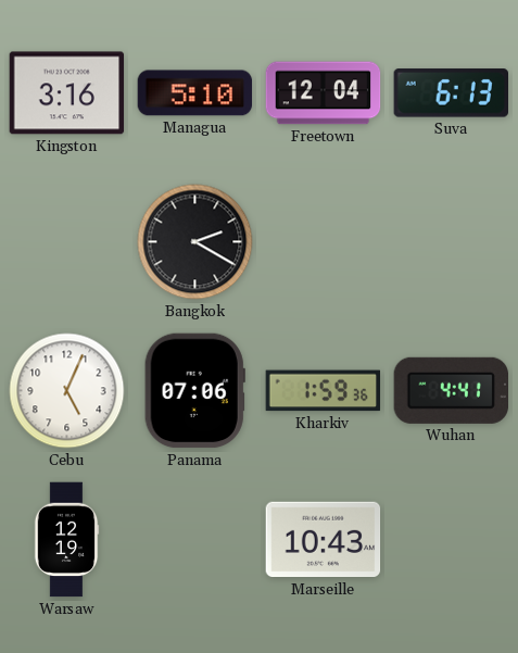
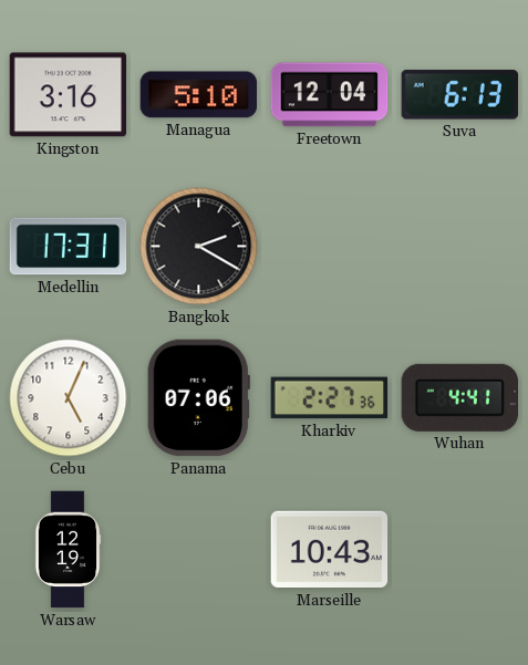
Medellin: none -> 17:31 (69, 247)
Kharkiv: 1:59 -> 2:27 (330, 398)
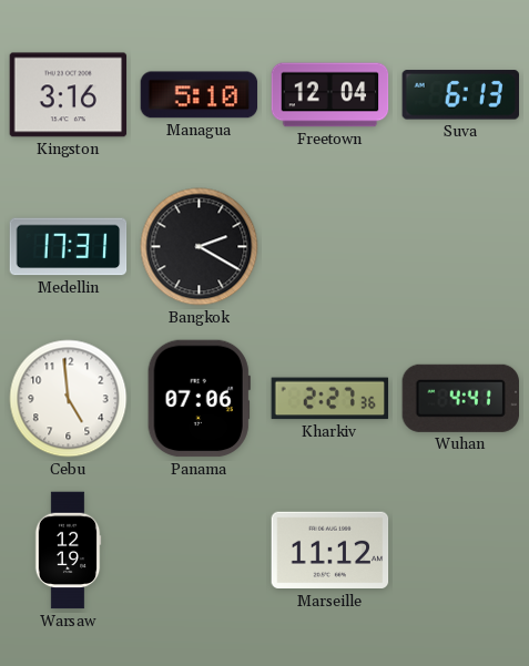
Cebu: 5:04 -> 4:59 (69, 399)
Marseille: 10:43 -> 11:12 (330, 551)
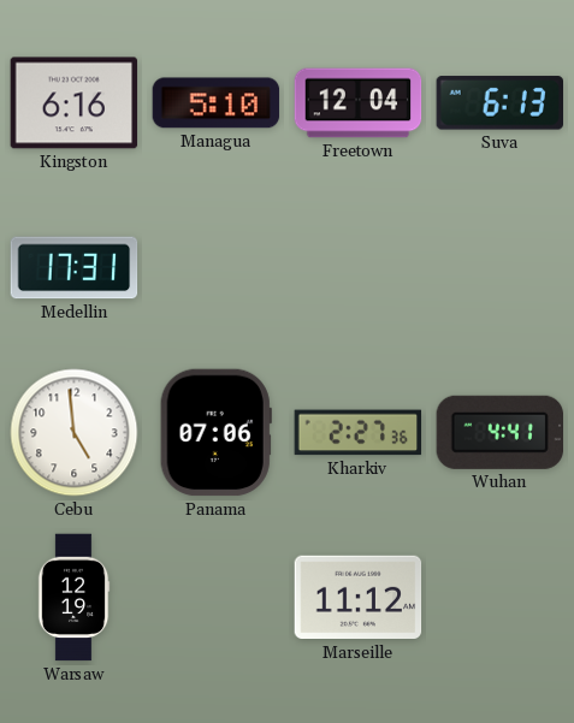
Kingston: 3:16 -> 6:16 (75, 103)
Bangkok: 2:20 -> none (200, 247)
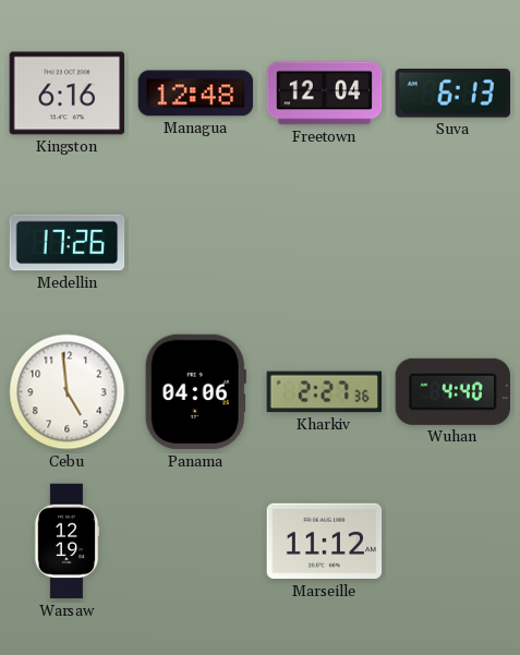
Managua: 5:10 -> 12:48 (196, 94)
Medellin: 17:31 -> 17:26 (68, 243)
Panama: 07:06 -> 04:06 (195, 392)
Wuhan: 4:41 -> 4:40 (452, 391)
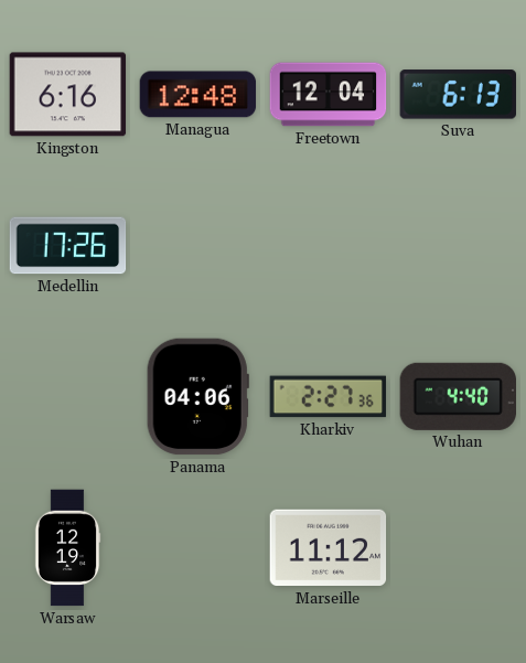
Cebu: 4:59 -> none (68, 392)
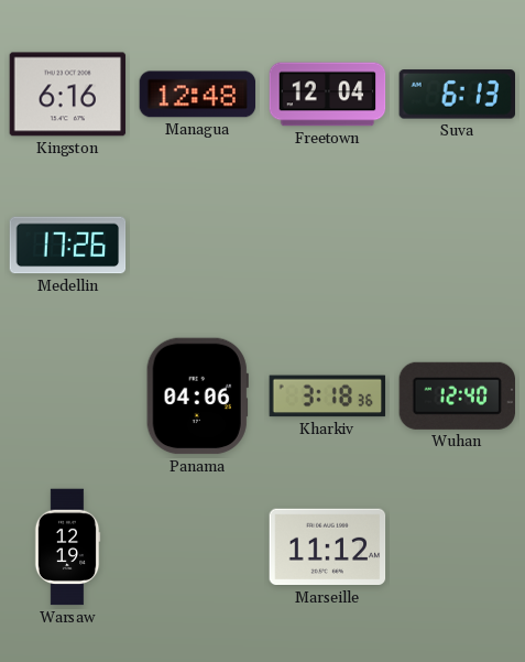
Kharkiv: 2:27 -> 3:18 (328, 397)
Wuhan: 4:40 -> 12:40 (457, 395)
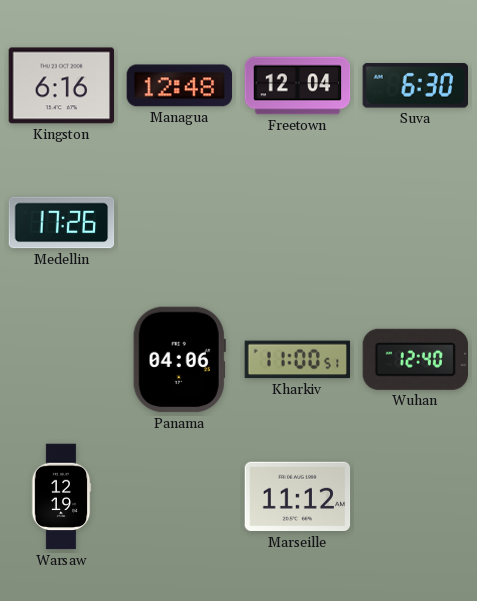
Suva: 6:13 -> 6:30 (415, 86)
Kharkiv: 3:18 -> 11:00 (298, 360)
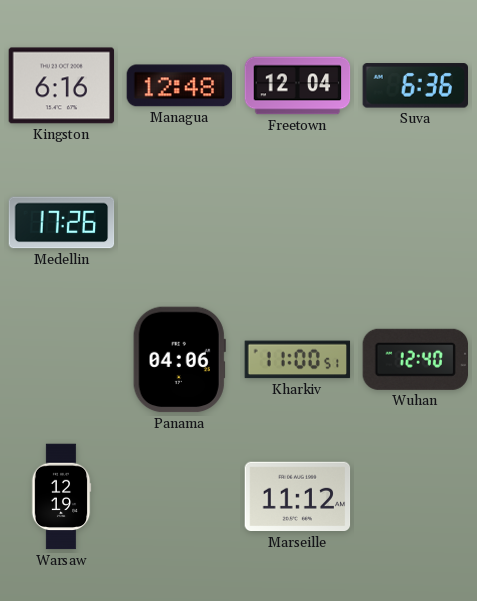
Suva: 6:30 -> 6:36 (415, 86)
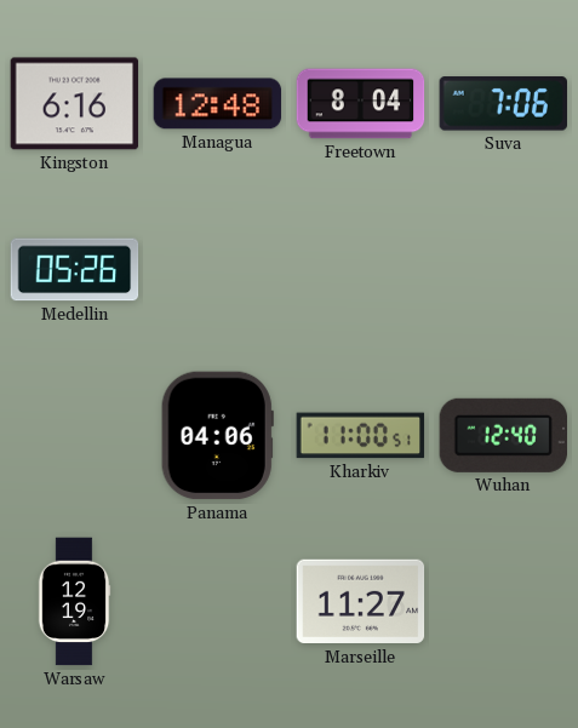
Freetown: 12:04 -> 8:04 (361, 104)
Suva: 6:36 -> 7:06 (503, 104)
Medellin: 17:26 -> 05:26 (75, 270)
Marseille: 11:12 -> 11:27 (361, 602)
